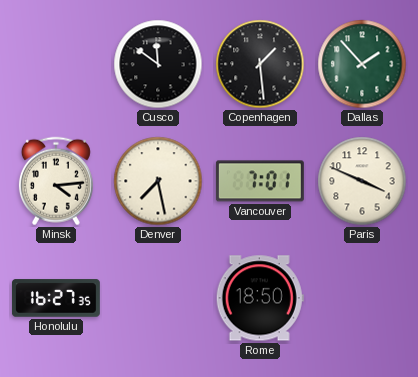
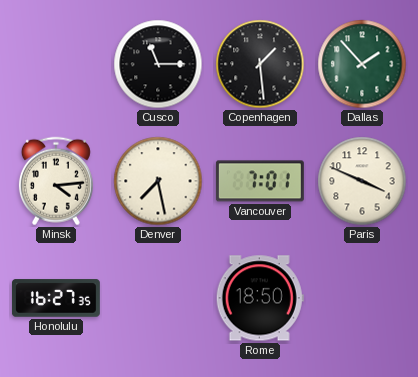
Cusco: 11:51 -> 11:15 (158, 64)
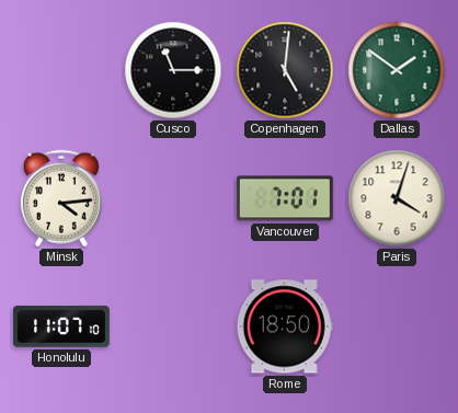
Copenhagen: 1:29 -> 5:01 (285, 70)
Dallas: 1:53 -> 1:51 (397, 70)
Denver: 7:28 -> none (158, 181)
Paris: 3:49 -> 4:03 (397, 198)
Honolulu: 16:27 -> 11:07 (61, 326)
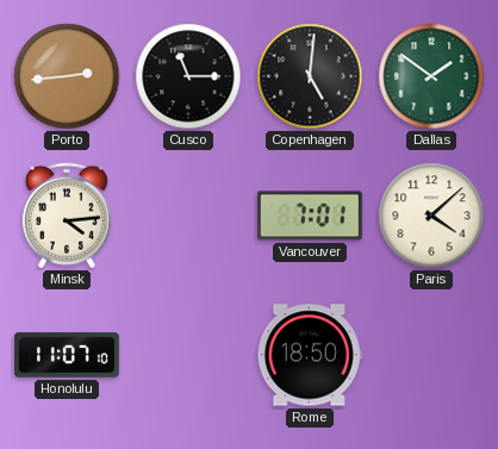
Porto: none -> 2:44 (67, 76)
Paris: 4:03 -> 4:08 (431, 216)
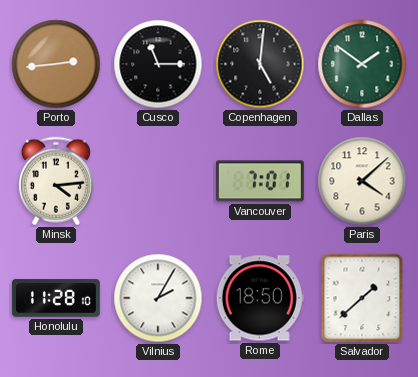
Honolulu: 11:07 -> 11:28 (56, 298)
Vilnius: none -> 2:05 (158, 298)
Salvador: none -> 1:38 (362, 298)
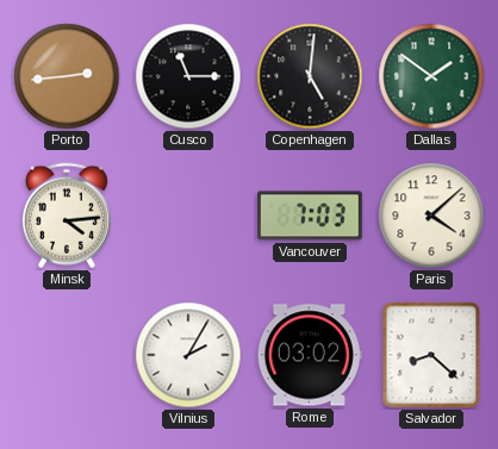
Vancouver: 7:01 -> 7:03 (310, 216)
Honolulu: 11:28 -> none (56, 298)
Rome: 18:50 -> 03:02 (310, 355)
Salvador: 1:38 -> 8:22 (431, 355)
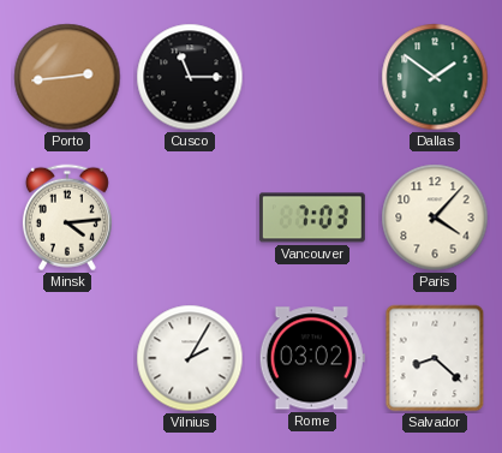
Copenhagen: 5:01 -> none (310, 76)
Paris: 4:08 -> 4:07 (435, 217)
